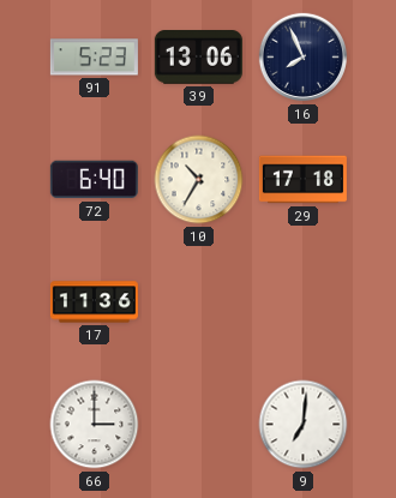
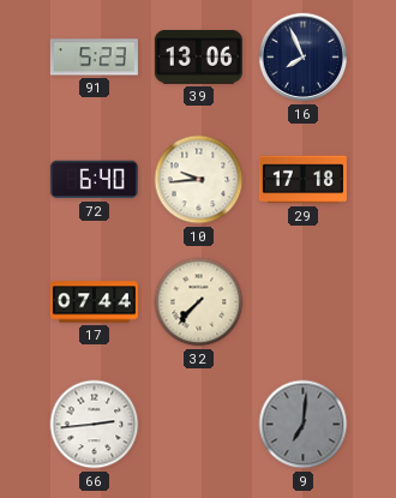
10: 10:35 -> 9:44 (199, 180)
17: 11:36 -> 07:44 (94, 302)
32: none -> 7:37 (199, 302)
66: 3:00 -> 2:44 (95, 425)
9 dial: white -> grey (304, 425)
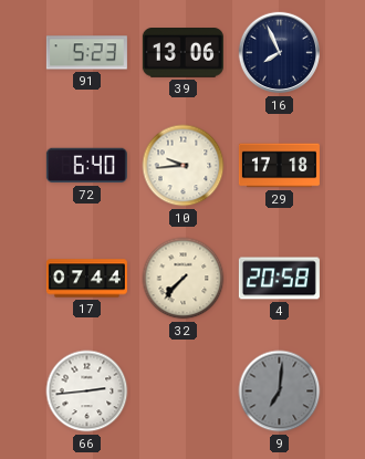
4: none -> 20:58 (279, 279)
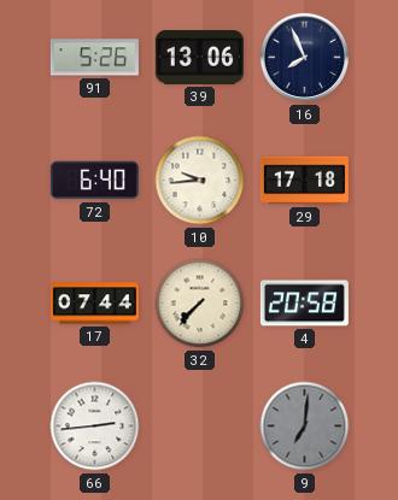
91: 5:23 -> 5:26 (94, 58)
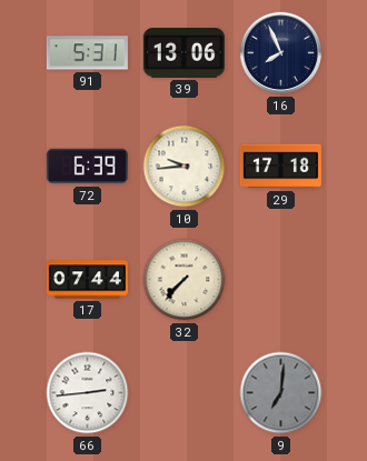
91: 5:26 -> 5:31 (87, 53)
72: 6:40 -> 6:39 (87, 167)
4: 20:58 -> none (304, 304)
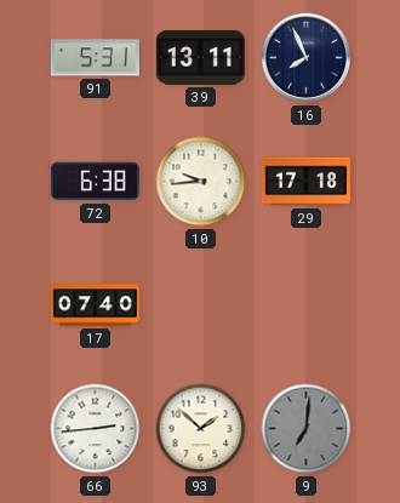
39: 13:06 -> 13:11 (200, 58)
72: 6:39 -> 6:38 (95, 182)
17: 07:44 -> 07:40 (95, 305)
32: 7:37 -> none (185, 280)
93: none -> 1:52 (201, 429)
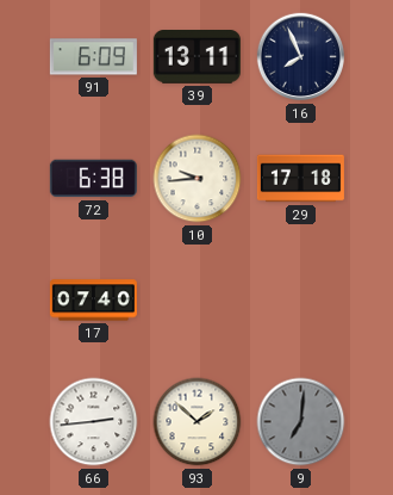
91: 5:31 -> 6:09 (93, 57)
